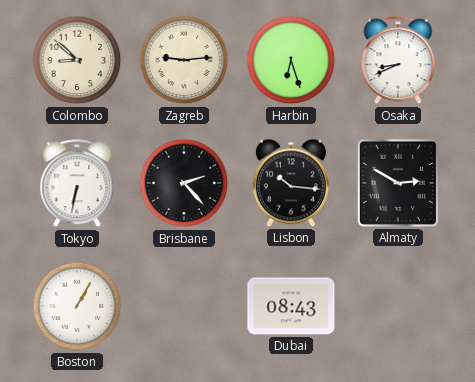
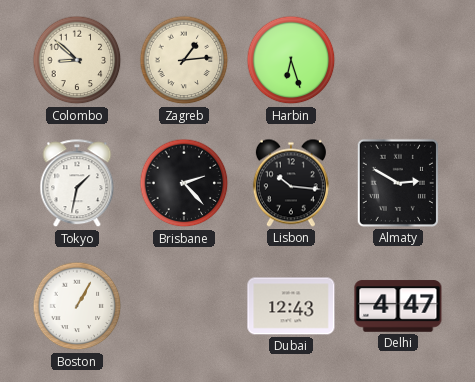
Zagreb: 9:14 -> 1:14 (184, 60)
Osaka: 8:41 -> none (398, 61)
Tokyo: 6:32 -> 1:32 (77, 184)
Dubai: 08:43 -> 12:43 (291, 306)
Delhi: none -> 4:47 (398, 306)
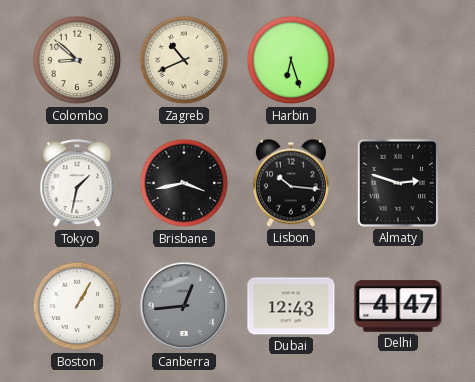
Zagreb: 1:14 -> 10:41 (184, 60)
Brisbane: 2:23 -> 3:43 (184, 183)
Almaty: 2:50 -> 2:48 (398, 183)
Canberra: none -> 12:44 (184, 306)
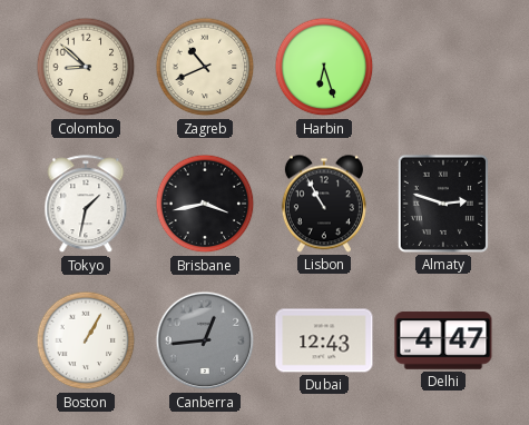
Lisbon: 10:16 -> 10:55 (324, 204)
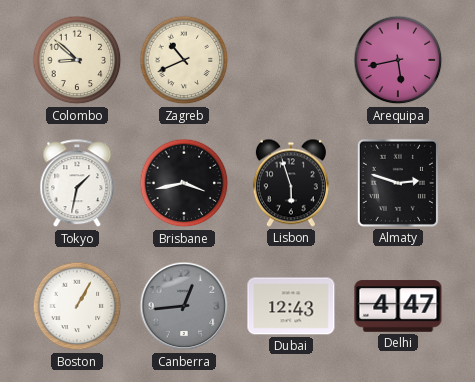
Harbin: 6:27 -> none (324, 67)
Arequipa: none -> 5:43 (398, 60)
Lisbon: 10:55 -> 5:57 (291, 183)
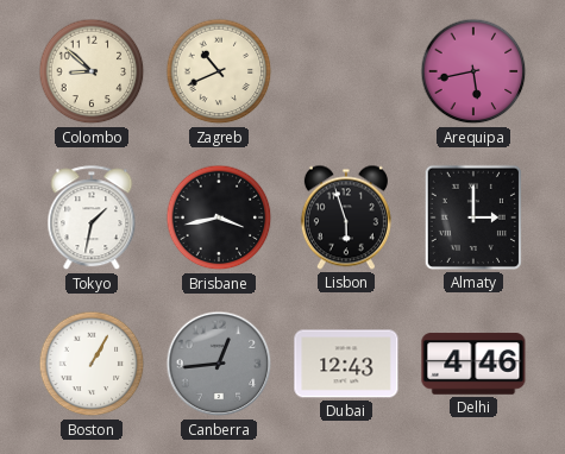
Almaty: 2:48 -> 3:00 (473, 217)
Delhi: 4:47 -> 4:46 (473, 364)
